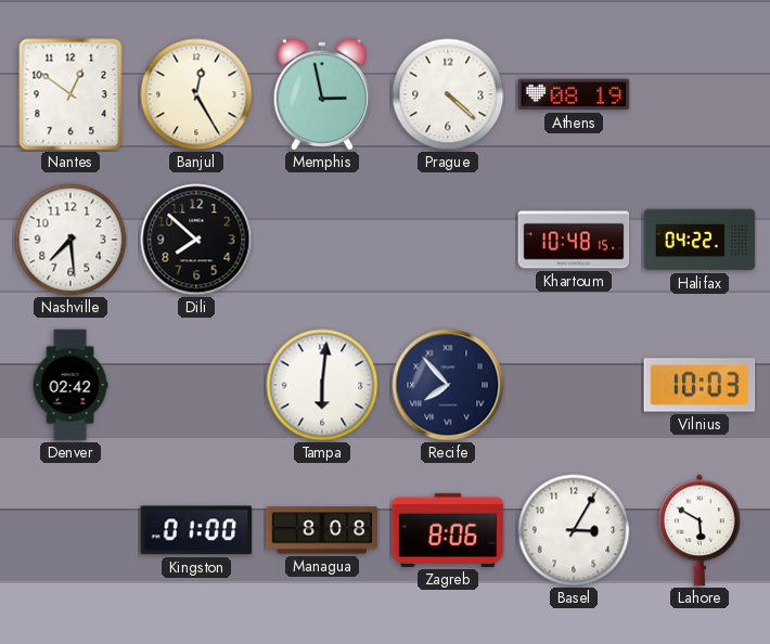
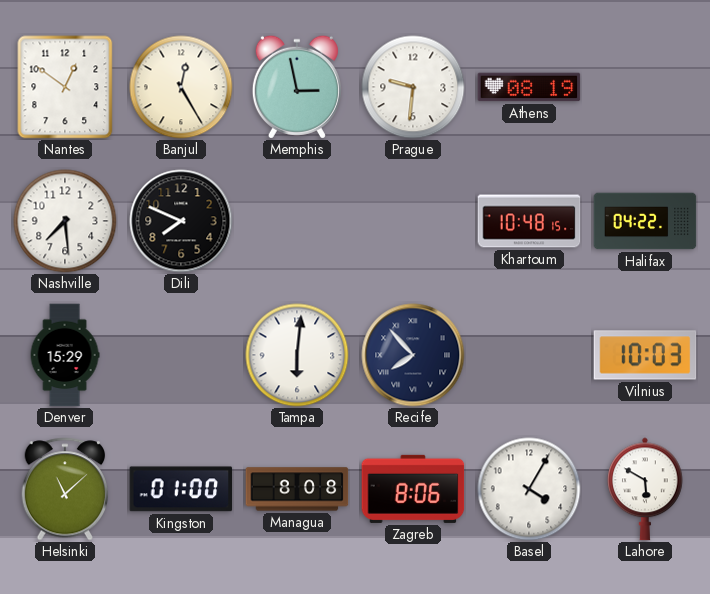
Prague: 4:22 -> 9:31 (413, 87)
Dili: 7:52 -> 7:49 (181, 221)
Denver: 02:42 -> 15:29 (65, 355)
Helsinki: none -> 11:08 (65, 489)
Basel: 3:05 -> 4:05 (529, 489)
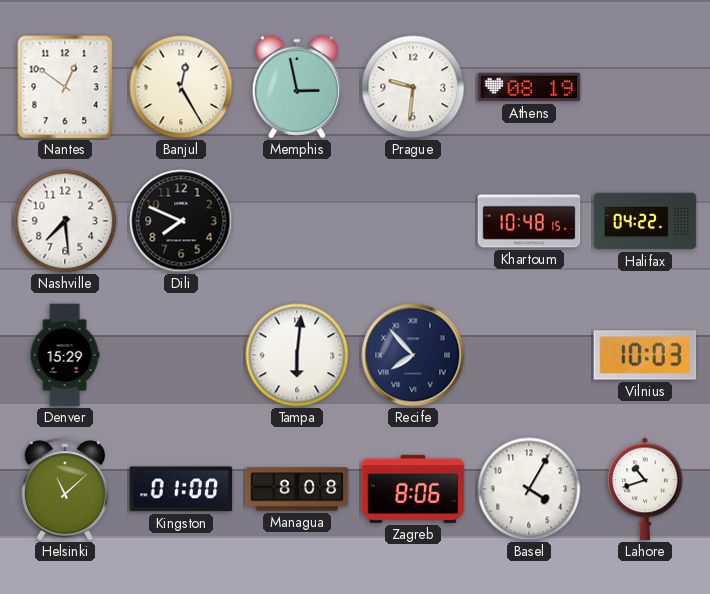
Lahore: 5:50 -> 10:42 (645, 489)
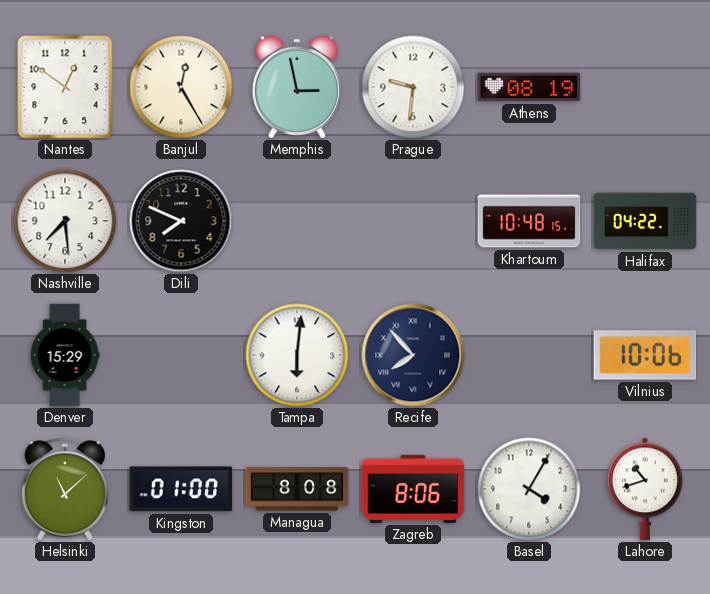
Vilnius: 10:03 -> 10:06 (645, 355)
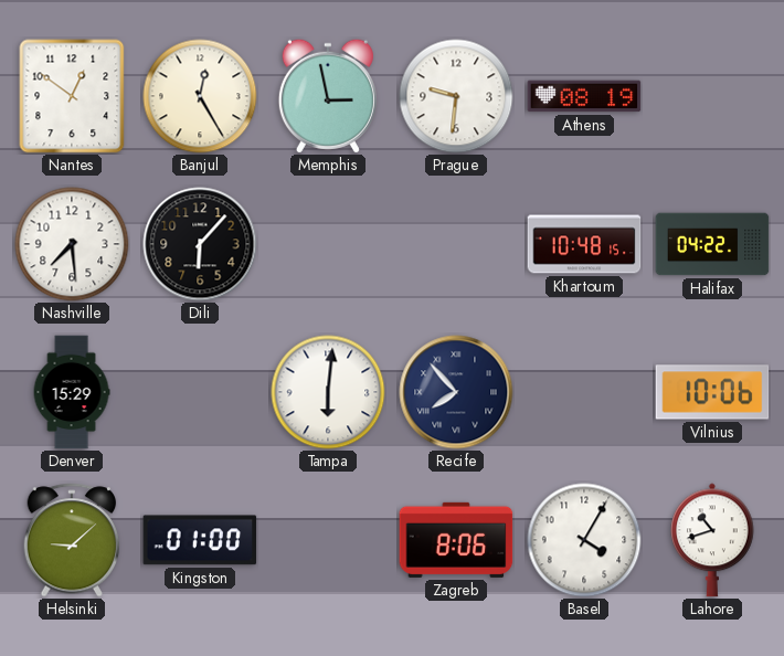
Dili: 7:49 -> 6:07 (200, 244)
Helsinki: 11:08 -> 9:08 (72, 540)
Managua: 8:08 -> none (297, 489)
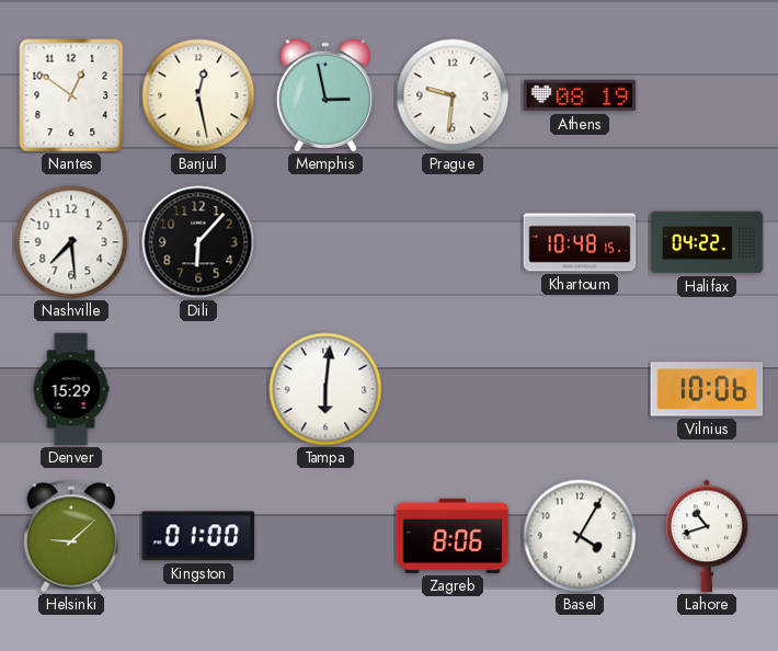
Banjul: 12:25 -> 12:28 (198, 95)
Recife: 7:53 -> none (456, 392)
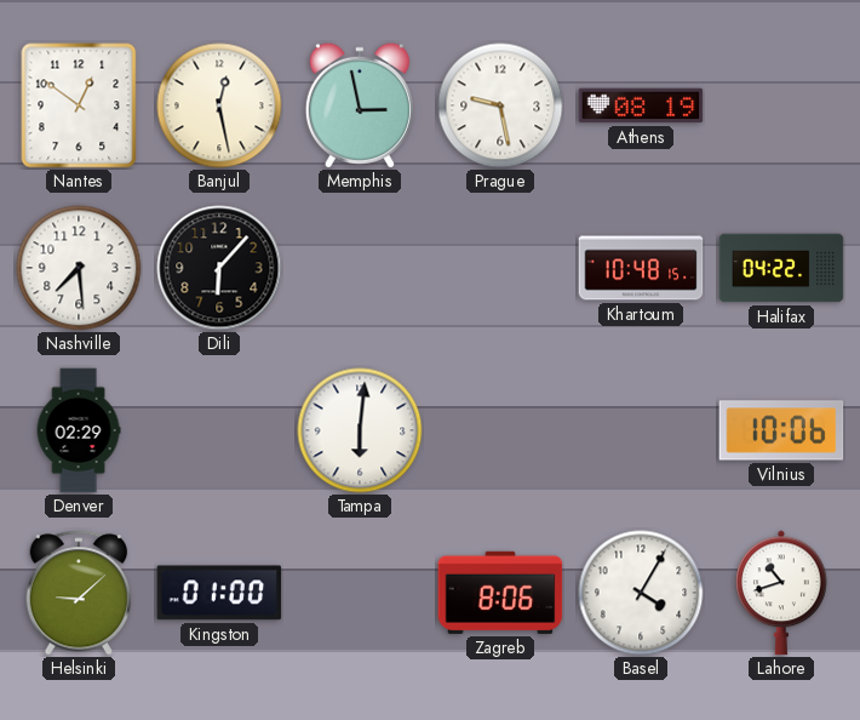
Prague: 9:31 -> 9:28 (500, 105)
Denver: 15:29 -> 02:29 (79, 430)
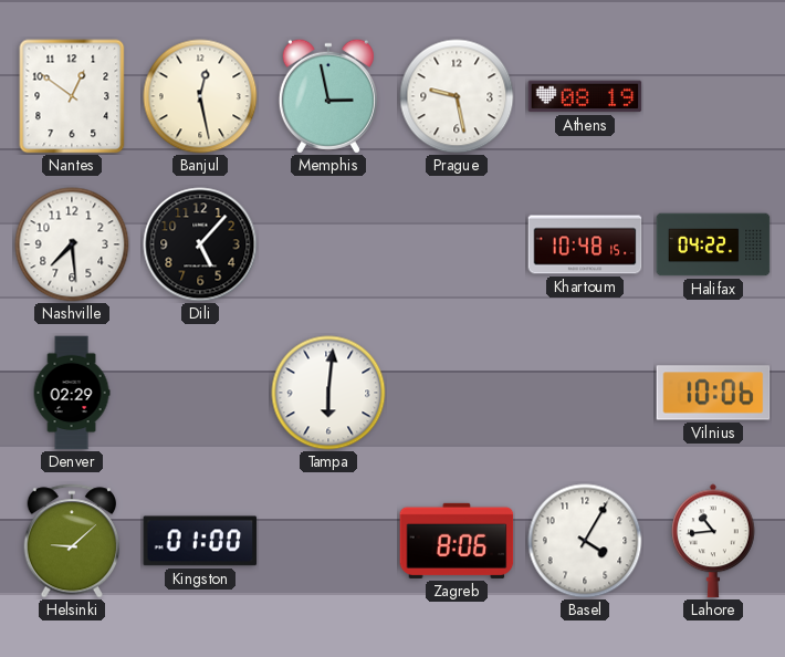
Dili: 6:07 -> 5:07 (200, 244)
Lahore: 10:42 -> 10:44 (713, 541)
